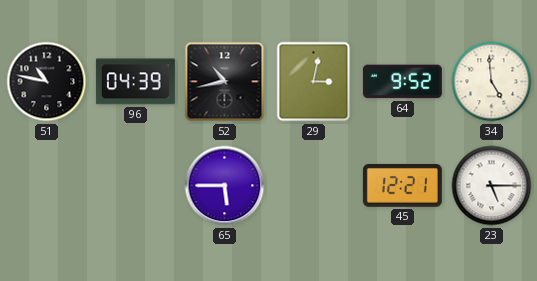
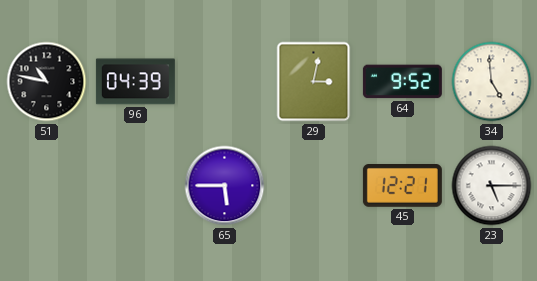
52: 10:43 -> none (225, 82)
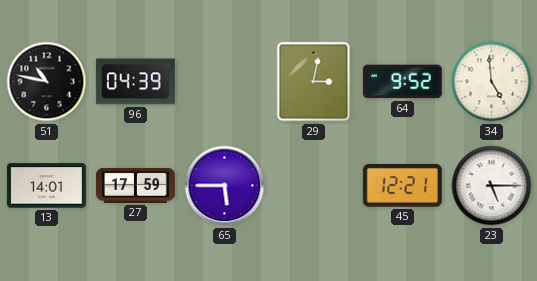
13: none -> 14:01 (46, 186)
27: none -> 17:59 (135, 185)
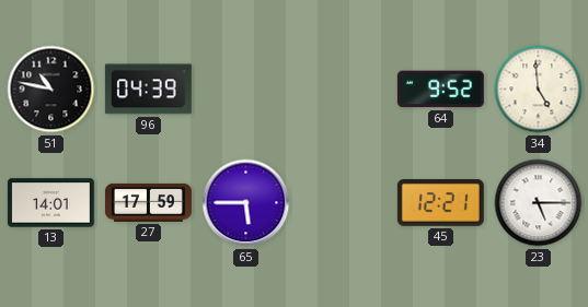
29: 3:02 -> none (314, 82)
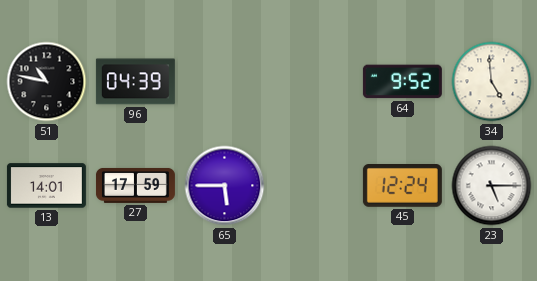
45: 12:21 -> 12:24 (402, 186)
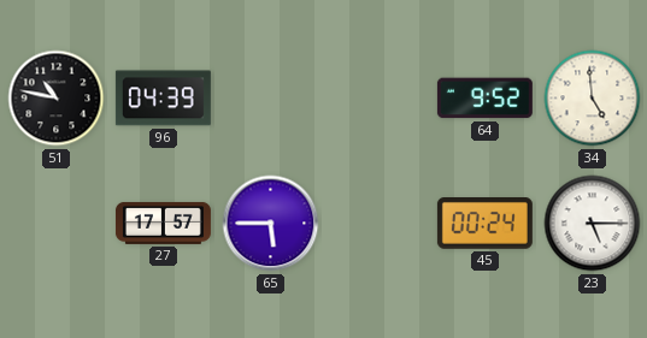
13: 14:01 -> none (46, 186)
27: 17:59 -> 17:57 (163, 223)
45: 12:24 -> 00:24 (484, 224)
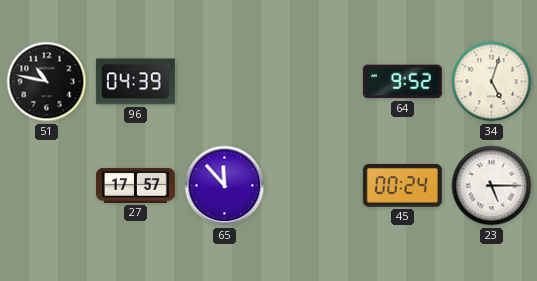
34: 4:59 -> 5:03 (492, 82)
65: 5:45 -> 11:53 (225, 186)
